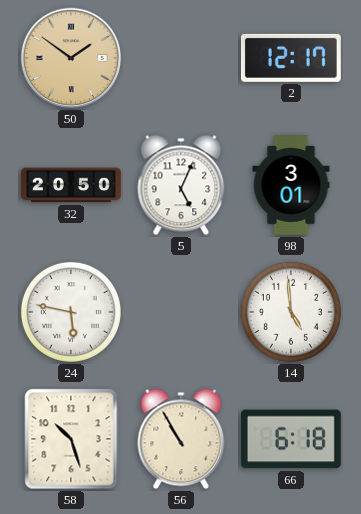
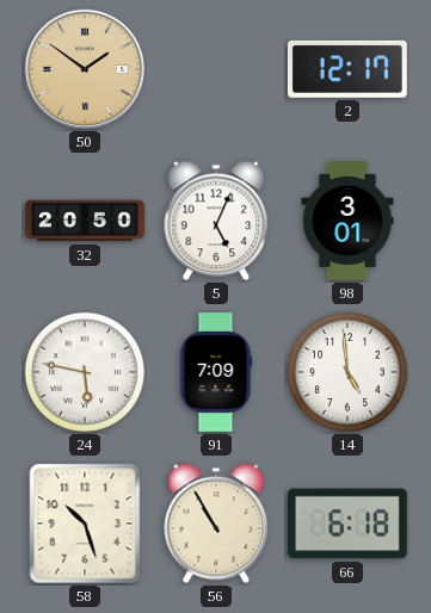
91: none -> 7:09 (216, 373)
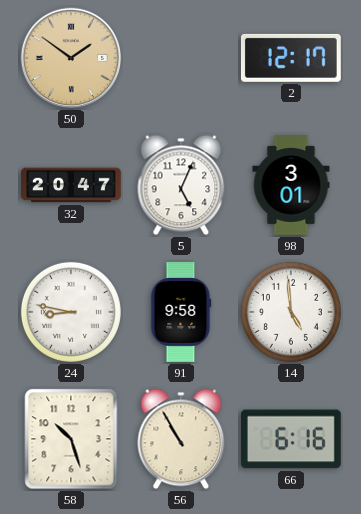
32: 20:50 -> 20:47 (72, 185)
24: 5:47 -> 8:47 (71, 312)
91: 7:09 -> 9:58 (181, 313)
66: 6:18 -> 6:16 (291, 439)
